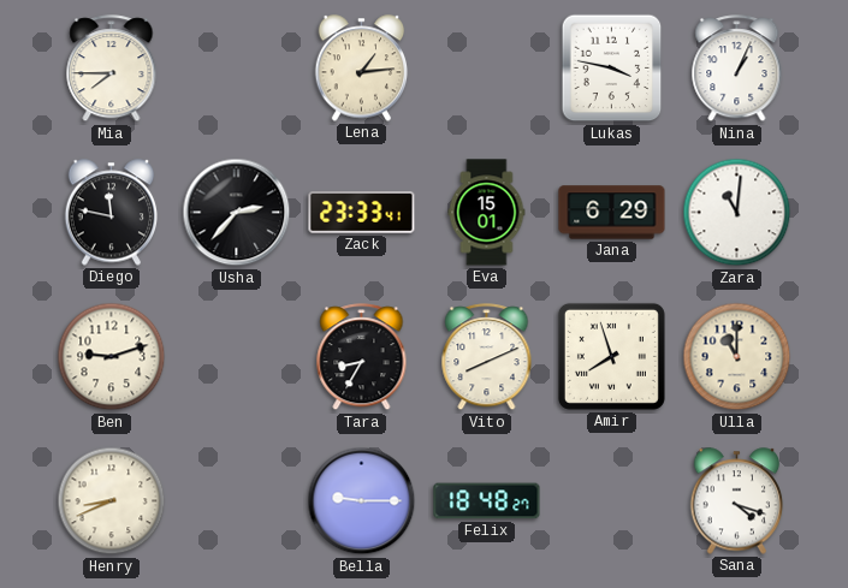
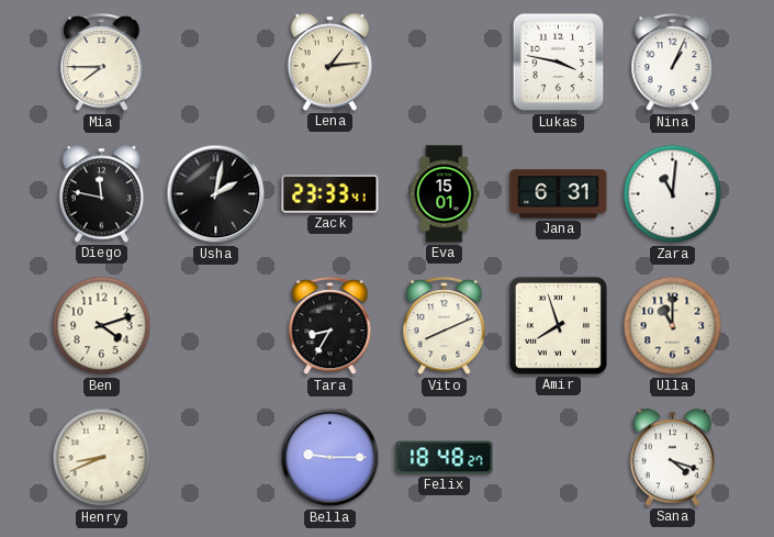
Usha: 2:37 -> 2:02 (216, 194)
Jana: 6:29 -> 6:31 (559, 194)
Ben: 9:12 -> 4:12 (102, 326)
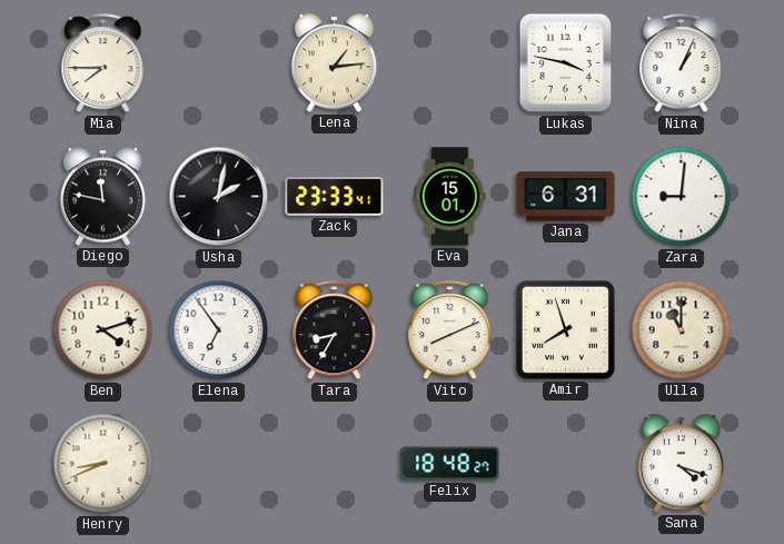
Zara: 11:01 -> 9:01 (682, 197)
Elena: none -> 6:54 (219, 330)
Bella: 9:15 -> none (330, 458)
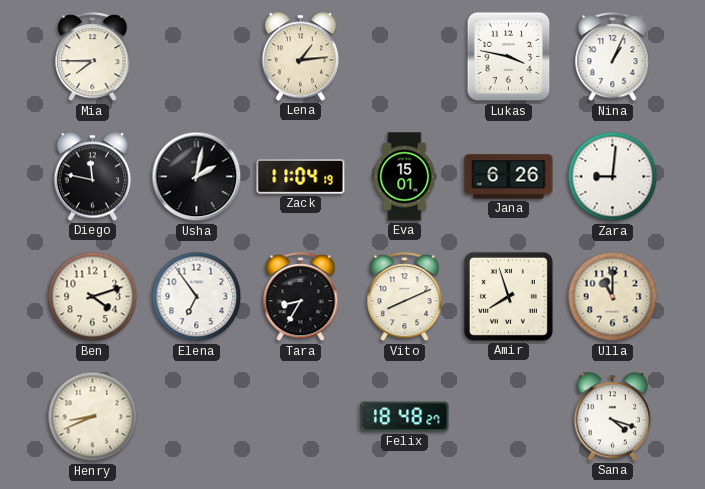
Zack: 23:33 -> 11:04 (301, 177)
Jana: 6:31 -> 6:26 (509, 177)
